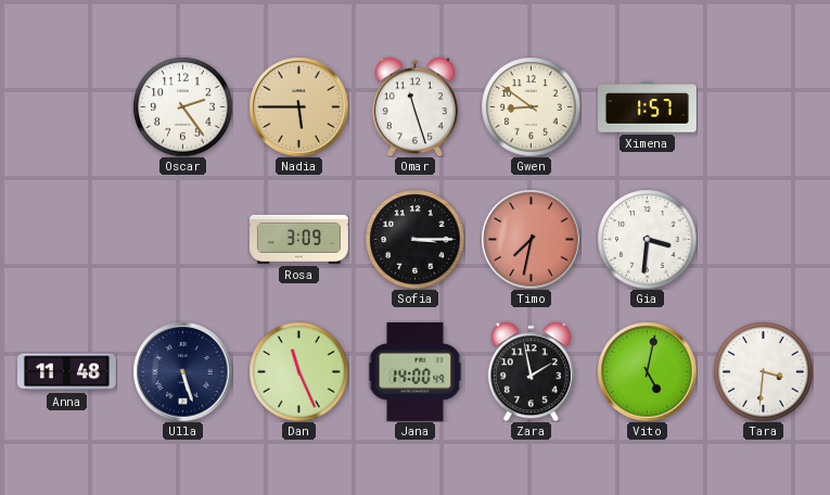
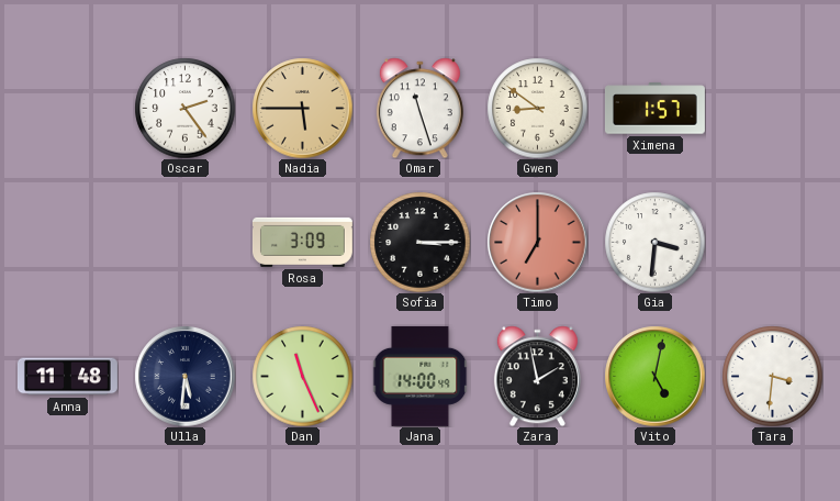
Timo: 7:32 -> 7:00 (537, 242)
Ulla: 5:27 -> 5:31 (184, 376)
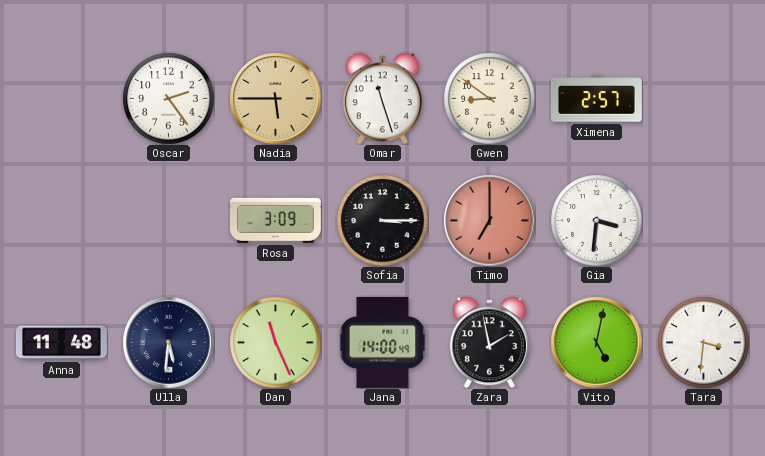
Ximena: 1:57 -> 2:57 (596, 99)
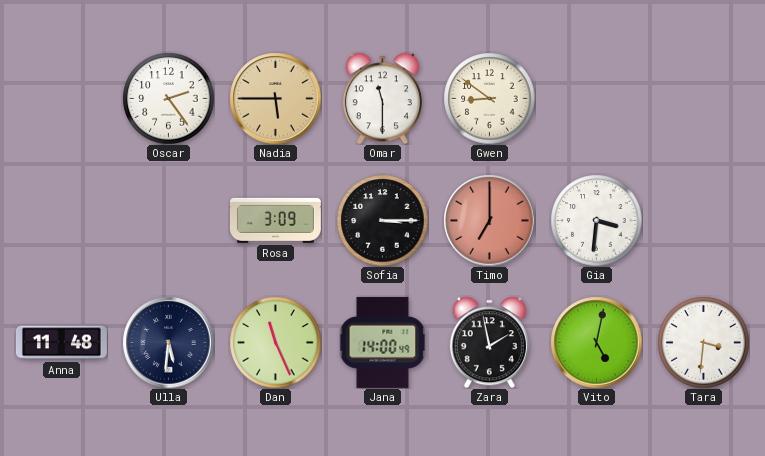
Omar: 11:27 -> 11:30 (382, 98)
Ximena: 2:57 -> none (596, 99)
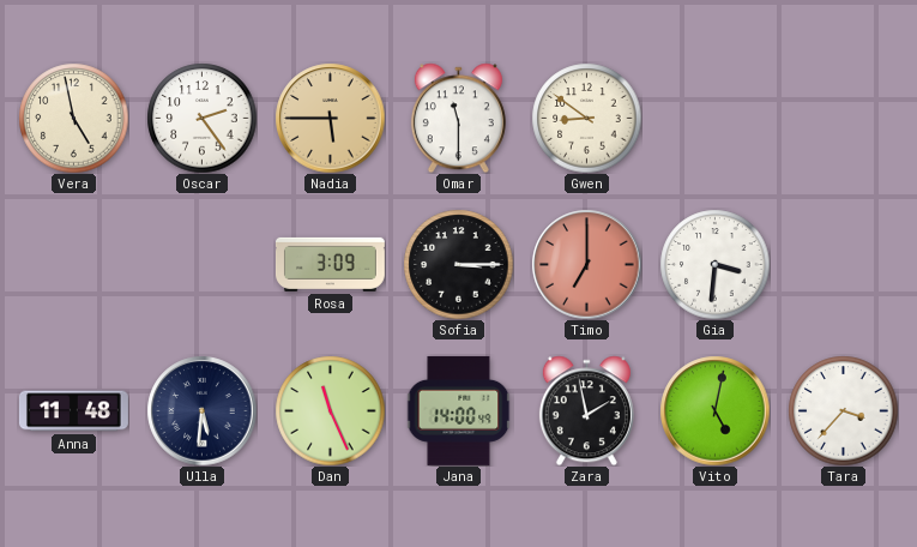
Vera: none -> 4:58 (73, 118)
Tara: 3:31 -> 3:37 (843, 410)
